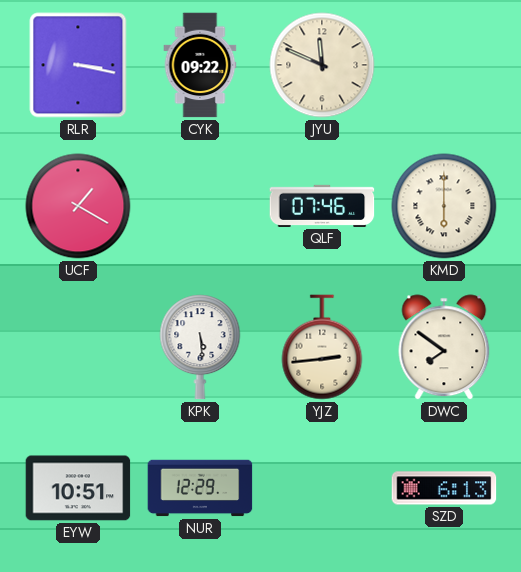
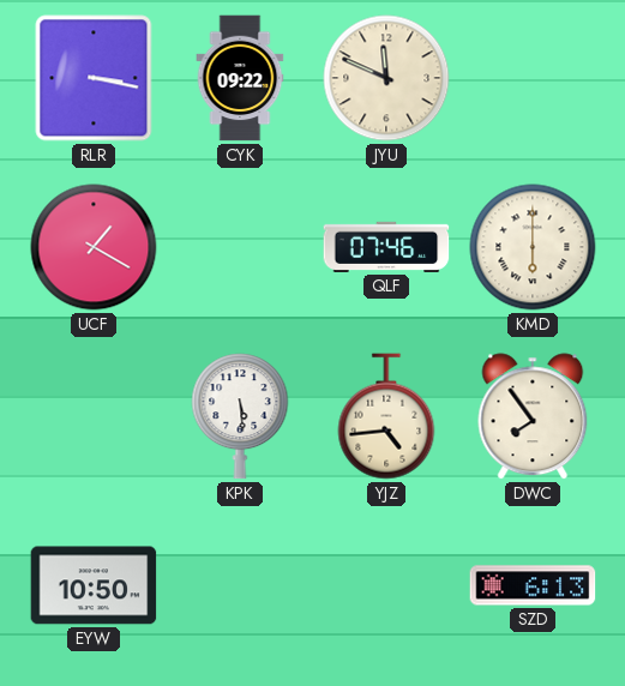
YJZ: 2:44 -> 4:44 (386, 416)
DWC: 7:51 -> 7:54 (533, 416)
EYW: 10:51 -> 10:50 (94, 585)
NUR: 12:29 -> none (200, 488)
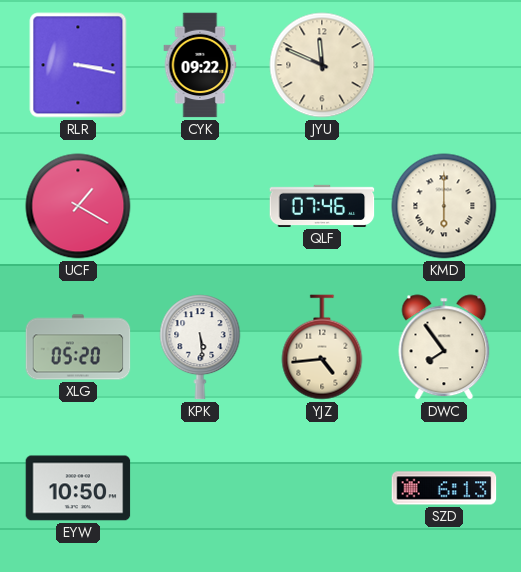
XLG: none -> 05:20 (78, 347)
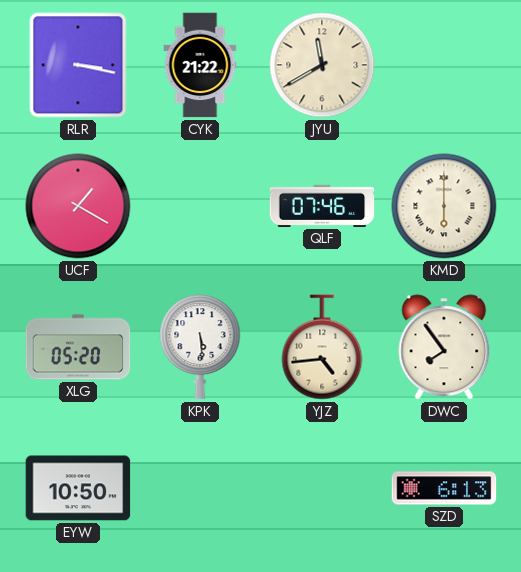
CYK: 09:22 -> 21:22 (200, 65)
JYU: 11:49 -> 11:40 (322, 65)
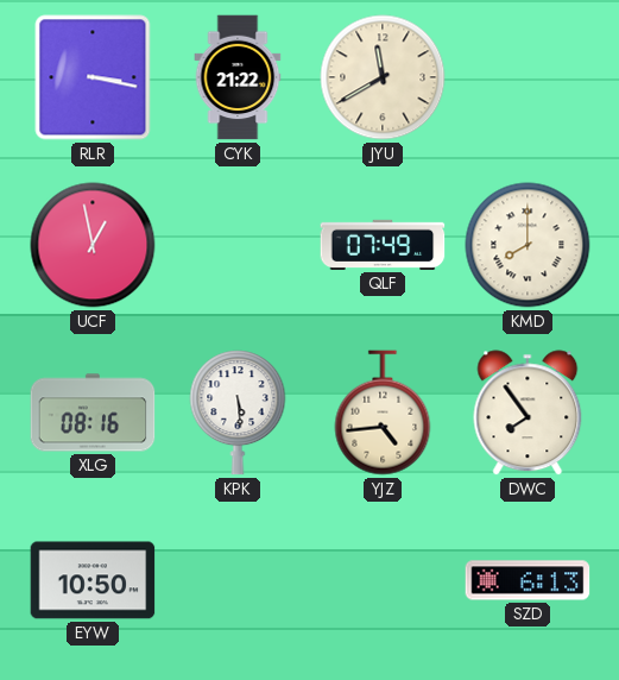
UCF: 1:20 -> 12:58 (93, 245)
QLF: 07:46 -> 07:49 (383, 245)
KMD: 6:00 -> 8:00 (528, 245)
XLG: 05:20 -> 08:16 (93, 413)
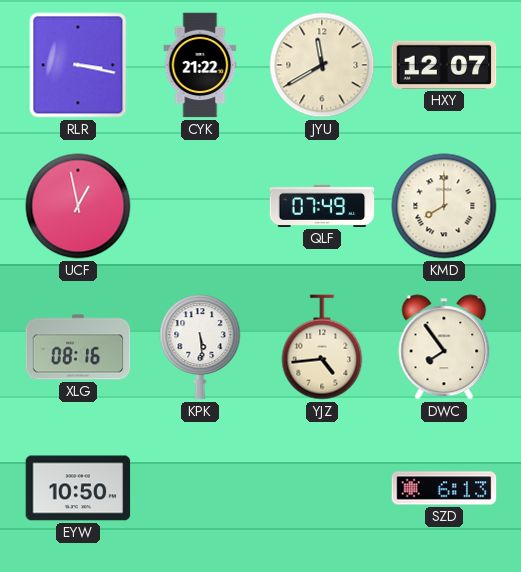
HXY: none -> 12:07 (444, 65)
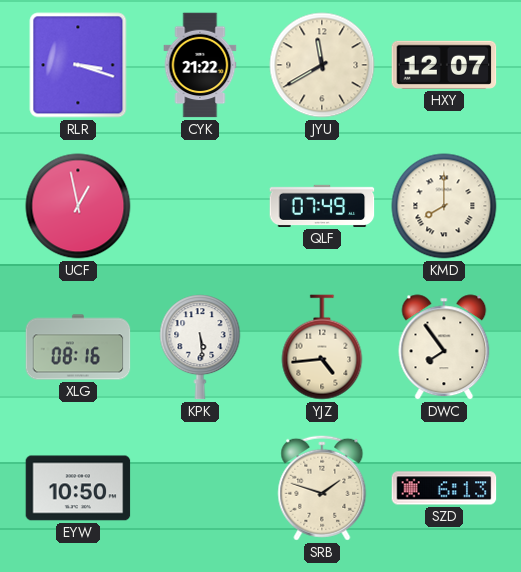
RLR: 3:17 -> 3:18 (78, 65)
SRB: none -> 1:48 (322, 488)
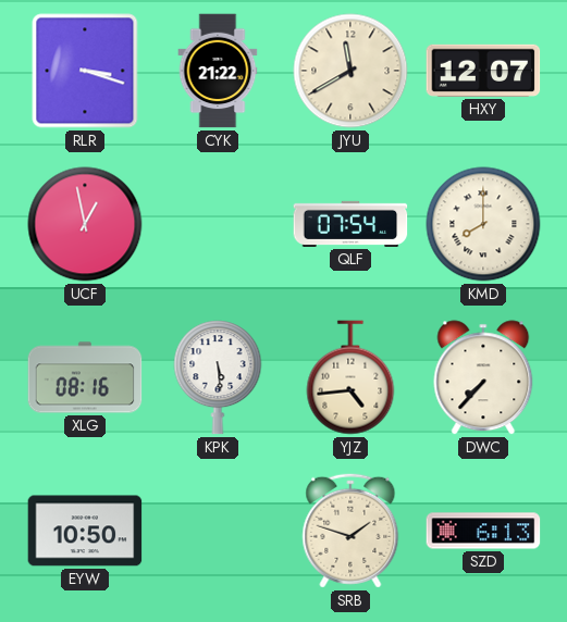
QLF: 07:49 -> 07:54 (350, 224)
DWC: 7:54 -> 7:37 (483, 377)
